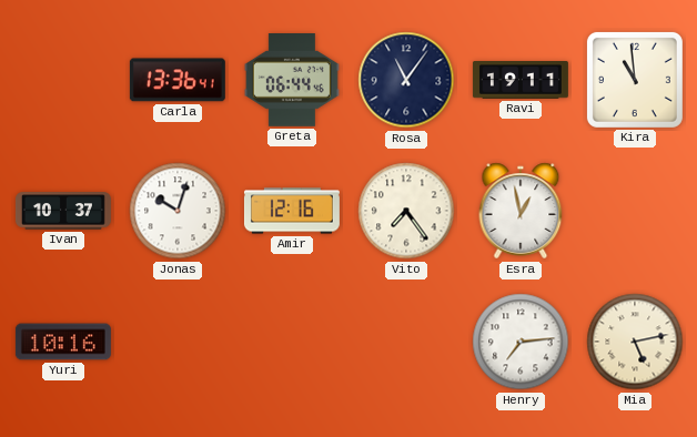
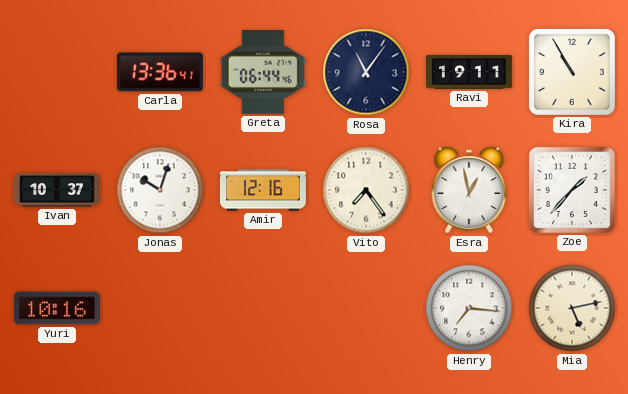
Kira: 10:59 -> 10:55 (572, 72)
Zoe: none -> 1:37 (572, 190)
Henry: 7:14 -> 7:16 (469, 308)
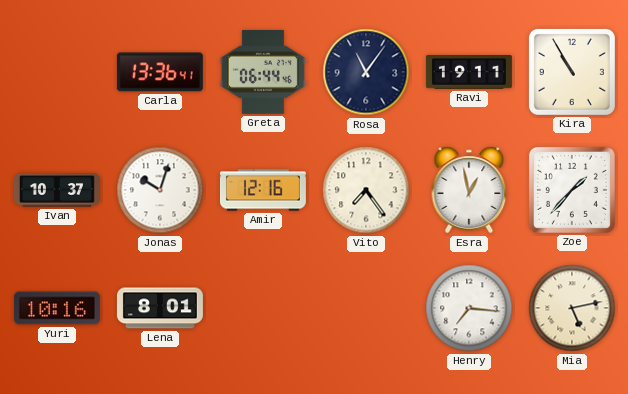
Lena: none -> 8:01 (160, 308)
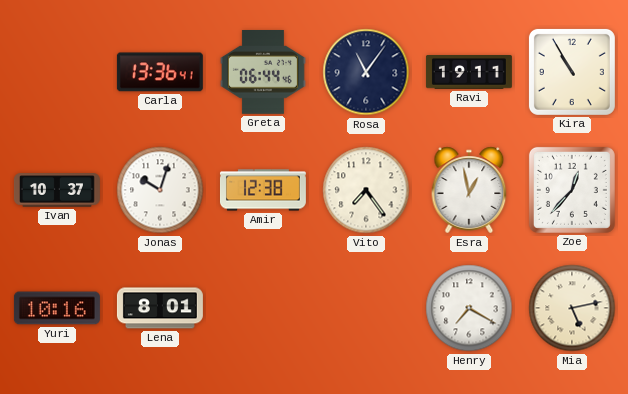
Amir: 12:16 -> 12:38 (263, 190)
Zoe: 1:37 -> 12:37 (572, 190)
Henry: 7:16 -> 7:20 (469, 308)
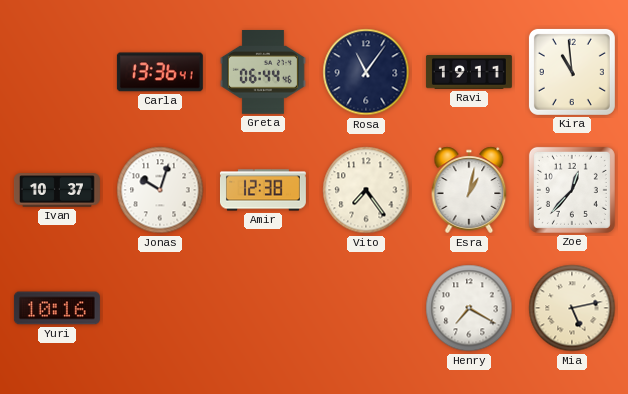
Kira: 10:55 -> 10:59 (572, 72)
Esra: 12:58 -> 1:02 (469, 190)
Lena: 8:01 -> none (160, 308)
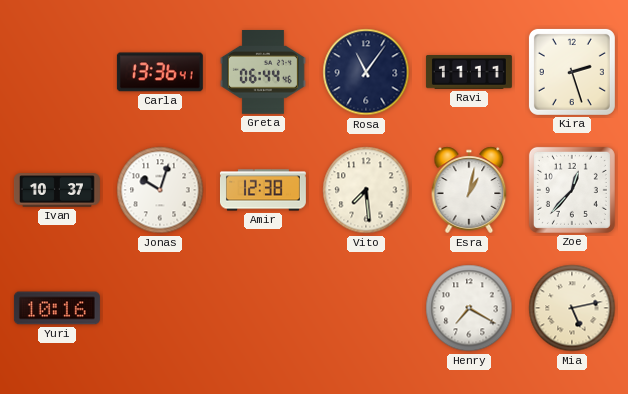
Ravi: 19:11 -> 11:11 (469, 73)
Kira: 10:59 -> 2:27 (572, 72)
Vito: 7:24 -> 7:29 (366, 190)
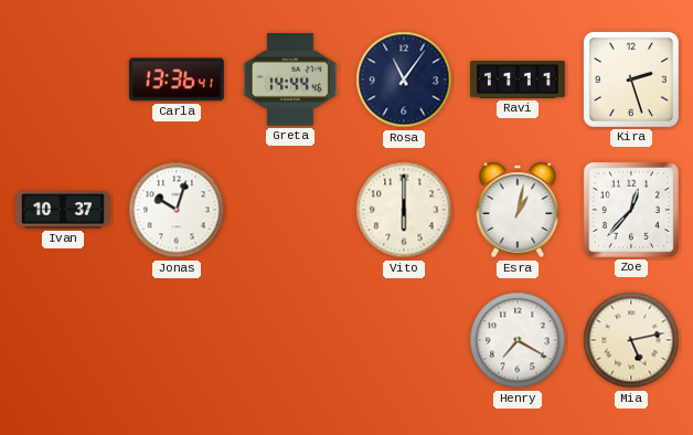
Greta: 06:44 -> 14:44 (290, 81)
Amir: 12:38 -> none (263, 190)
Vito: 7:29 -> 6:00 (404, 210)
Yuri: 10:16 -> none (57, 308)
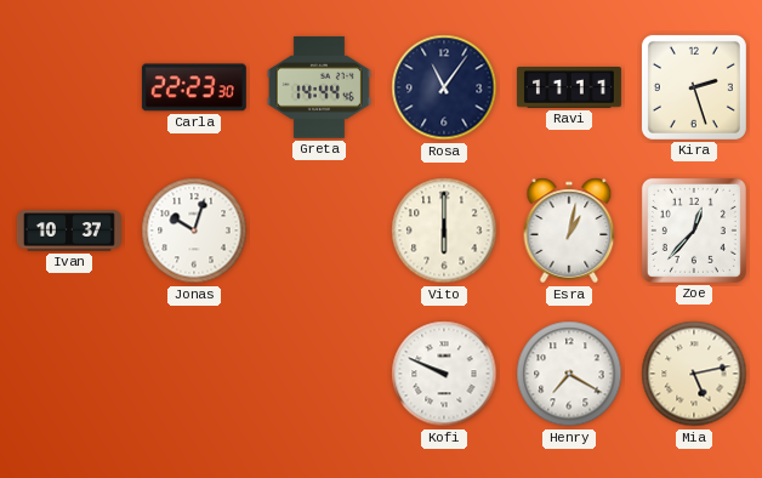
Carla: 13:36 -> 22:23 (194, 87)
Kofi: none -> 9:49 (444, 374)
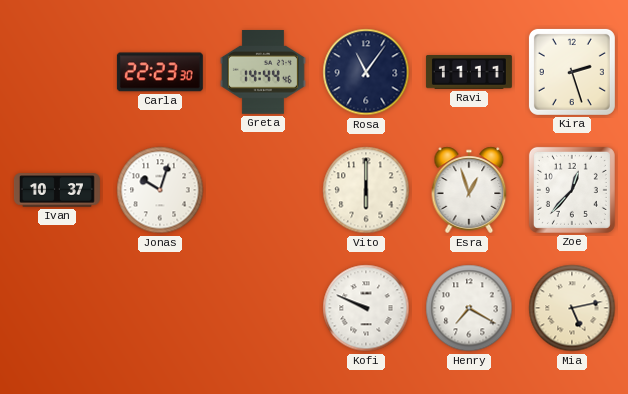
Esra: 1:02 -> 12:57 (469, 190)
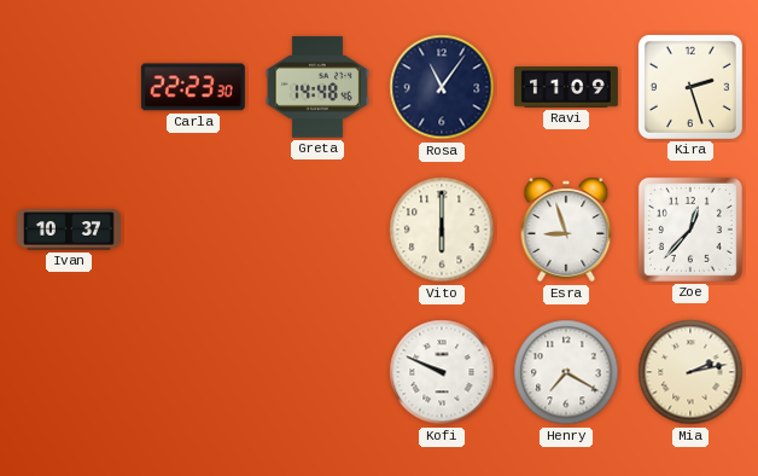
Greta: 14:44 -> 14:48 (317, 88)
Ravi: 11:11 -> 11:09 (566, 88)
Jonas: 10:03 -> none (160, 190)
Esra: 12:57 -> 8:57 (566, 230)
Mia: 5:13 -> 2:13 (690, 372)
